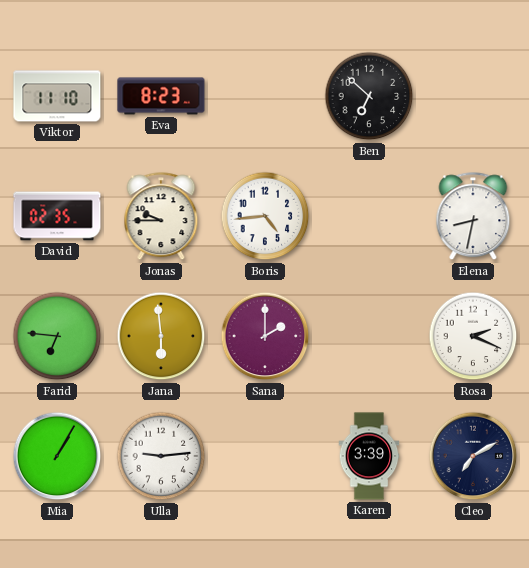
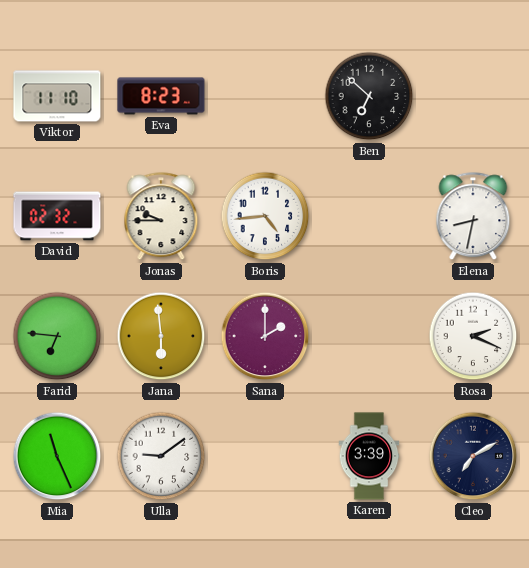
David: 02:35 -> 02:32 (57, 216)
Mia: 1:05 -> 11:26 (57, 456)
Ulla: 9:14 -> 9:09 (161, 456)
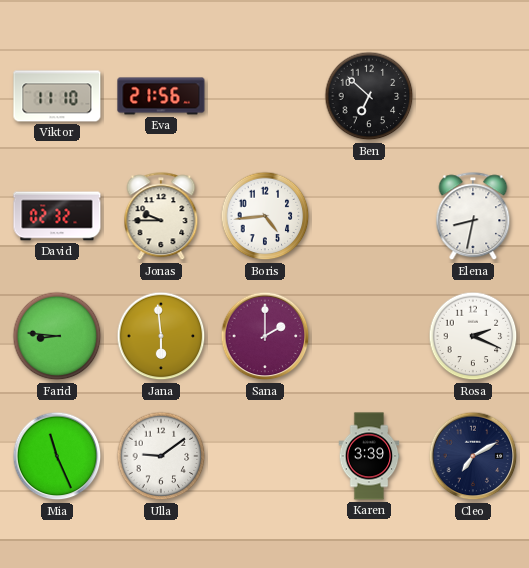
Eva: 8:23 -> 21:56 (161, 96)
Farid: 6:46 -> 8:46 (57, 336)
